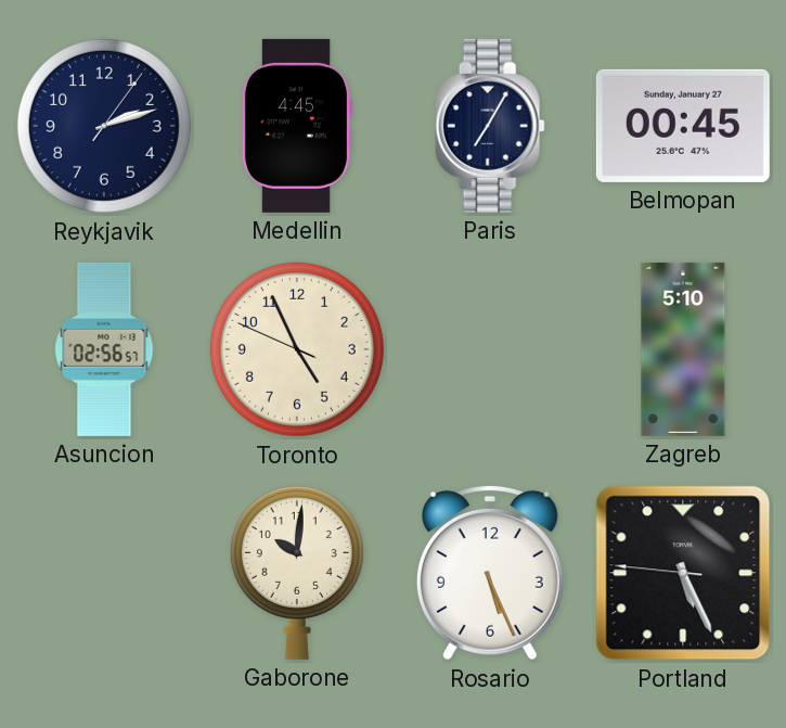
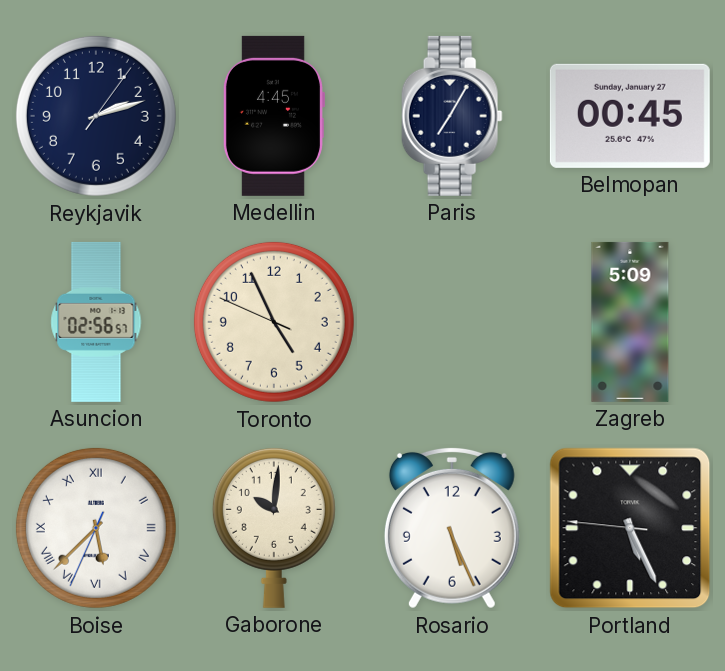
Zagreb: 5:10 -> 5:09 (630, 322)
Boise: none -> 5:37 (96, 528)
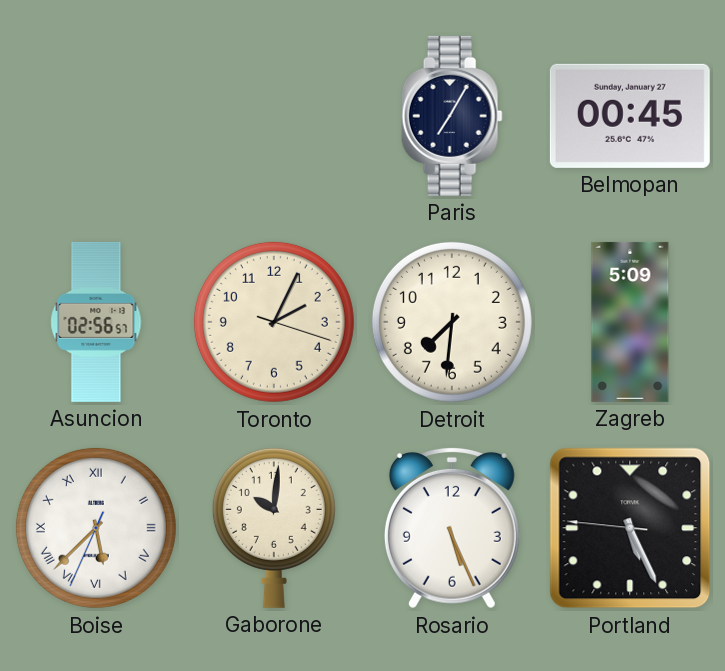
Reykjavik: 2:12 -> none (96, 116)
Medellin: 4:45 -> none (273, 116)
Toronto: 4:55 -> 2:04 (274, 322)
Detroit: none -> 7:31 (452, 322)
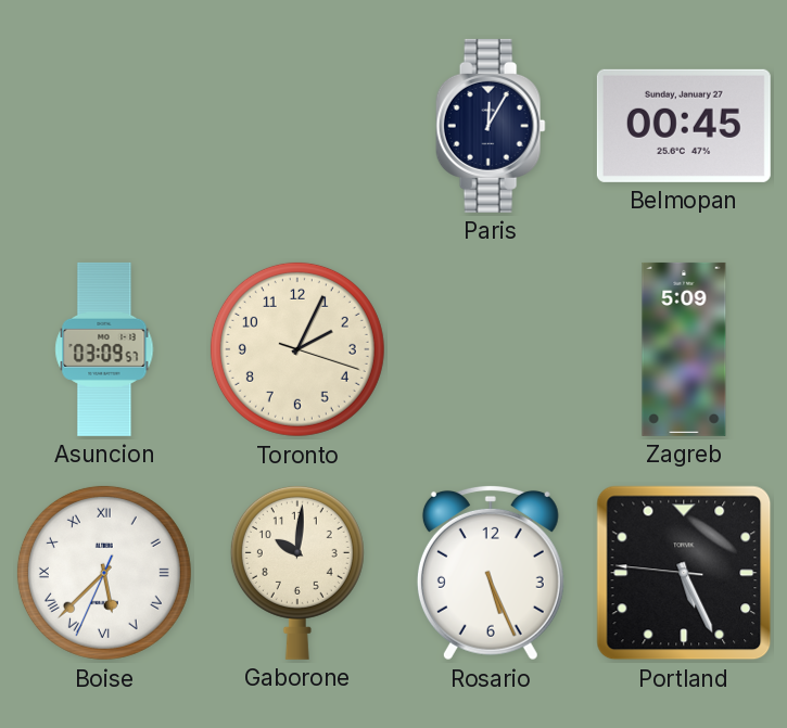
Paris: 7:05 -> 12:05 (491, 126)
Asuncion: 02:56 -> 03:09 (104, 349)
Detroit: 7:31 -> none (452, 322)
